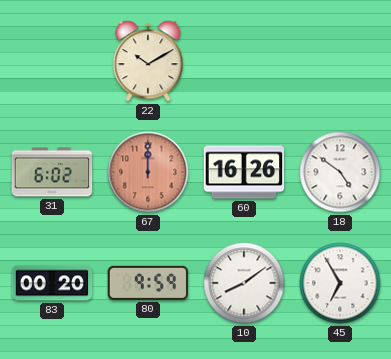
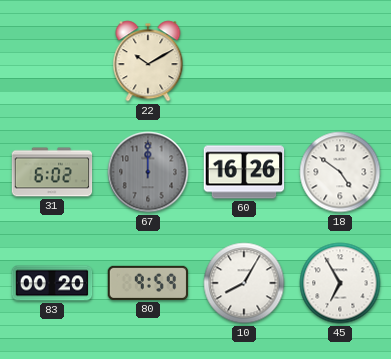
67 dial: salmon -> grey (148, 172)
10: 8:09 -> 8:05 (244, 283)
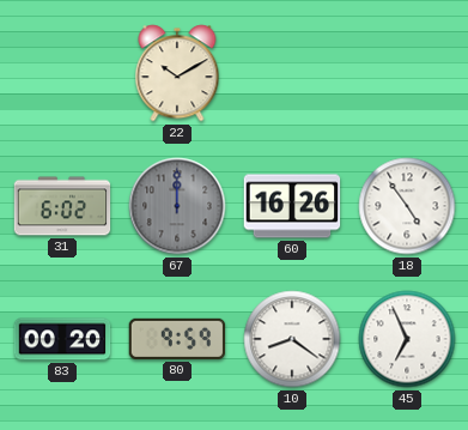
18: 4:51 -> 4:54 (407, 206)
10: 8:05 -> 8:21 (292, 339)
45: 6:55 -> 6:56 (407, 339)
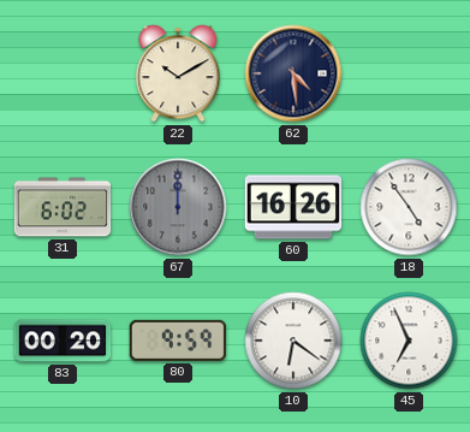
62: none -> 4:29 (293, 73)
10: 8:21 -> 6:21 (293, 341)
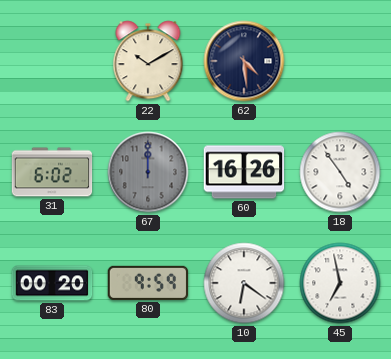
45: 6:56 -> 6:58 (340, 283)
